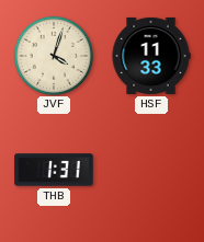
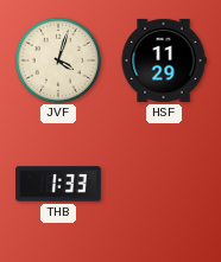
HSF: 11:33 -> 11:29 (164, 60)
THB: 1:31 -> 1:33 (58, 184)
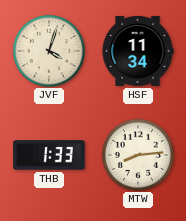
HSF: 11:29 -> 11:34 (138, 51)
MTW: none -> 8:14 (137, 154)
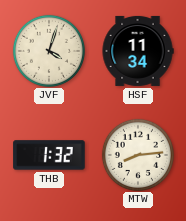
THB: 1:33 -> 1:32 (49, 155)
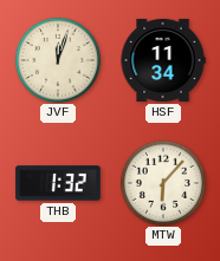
JVF: 4:03 -> 12:03 (57, 59)
MTW: 8:14 -> 6:07 (162, 182)
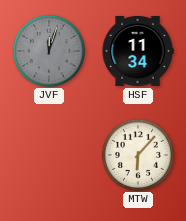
JVF dial: cream -> grey (48, 50)
THB: 1:32 -> none (58, 183)
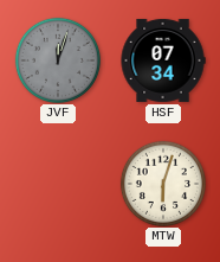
HSF: 11:34 -> 07:34 (163, 60)
MTW: 6:07 -> 6:03 (162, 183)
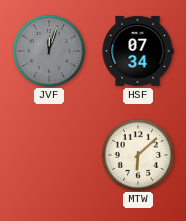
MTW: 6:03 -> 6:08 (137, 154)
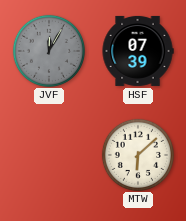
JVF: 12:03 -> 12:05 (48, 50)
HSF: 07:34 -> 07:39 (138, 51)
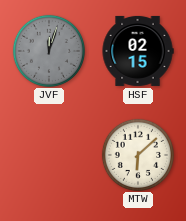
JVF: 12:05 -> 12:03 (48, 50)
HSF: 07:39 -> 02:15 (138, 51)
